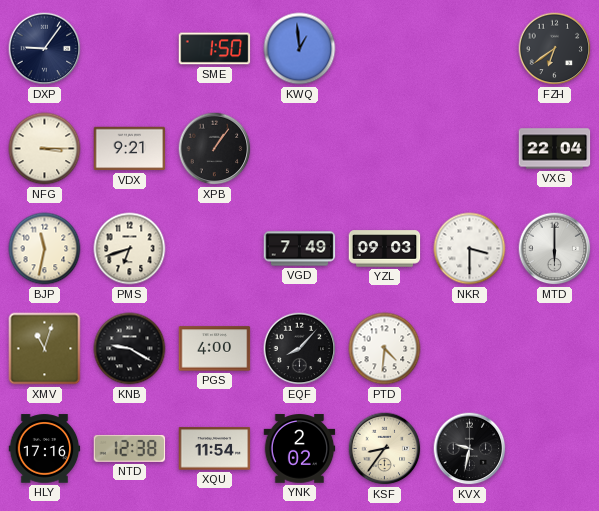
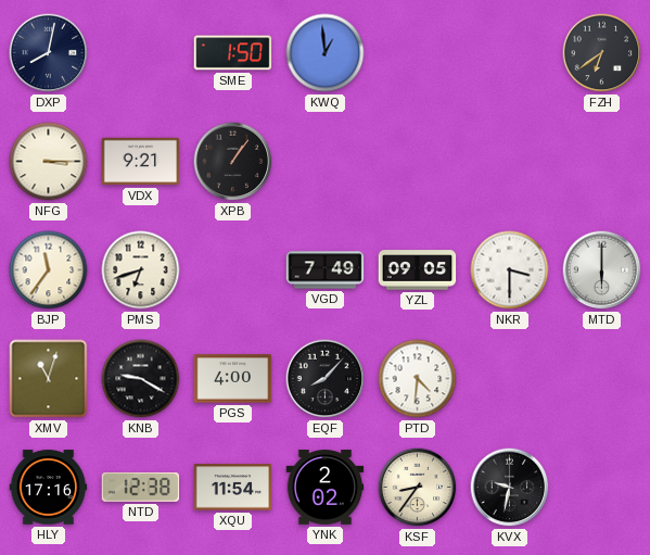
DXP: 9:06 -> 8:02 (49, 53)
VXG: 22:04 -> none (555, 149)
BJP: 11:32 -> 11:36 (49, 270)
YZL: 09:03 -> 09:05 (418, 270)
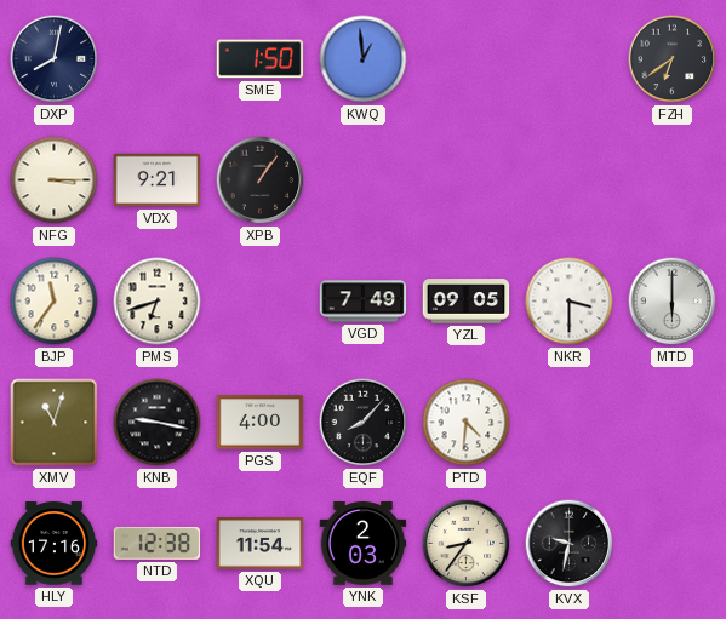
KNB: 9:20 -> 9:17 (158, 423)
YNK: 2:02 -> 2:03 (364, 544)
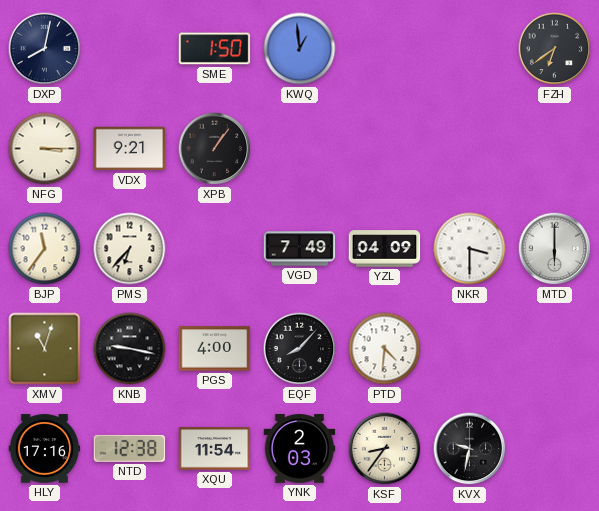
PMS: 6:42 -> 6:37 (130, 249)
YZL: 09:05 -> 04:09 (385, 249)
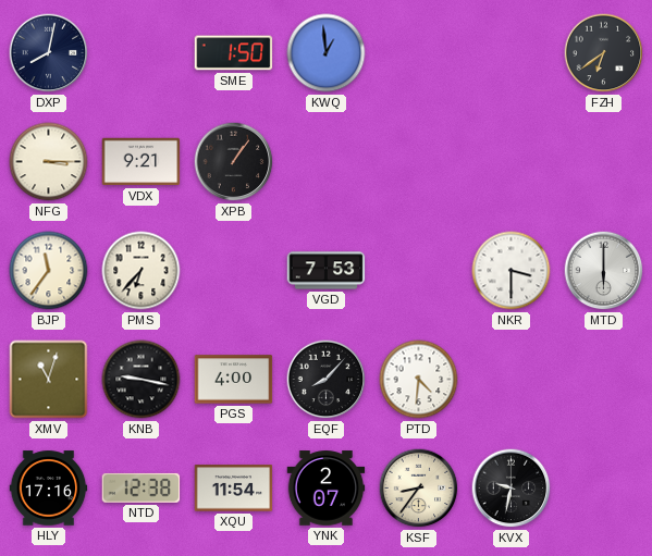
VGD: 7:49 -> 7:53 (327, 271)
YZL: 04:09 -> none (385, 249)
YNK: 2:03 -> 2:07 (327, 489)
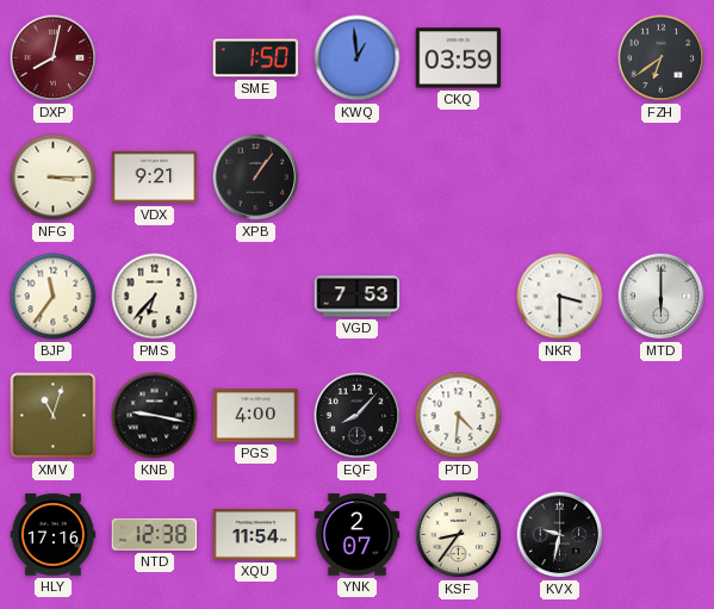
DXP dial: navy -> burgundy (54, 58)
CKQ: none -> 03:59 (459, 58)
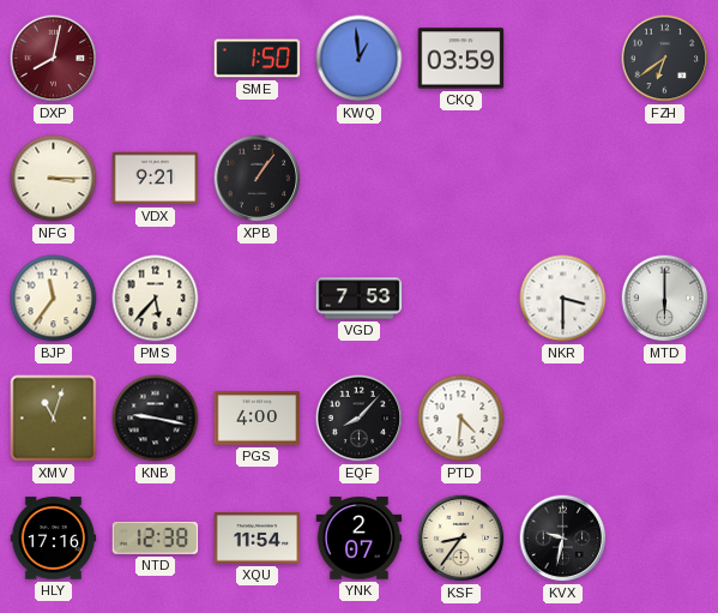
PMS: 6:37 -> 5:37 (156, 299)
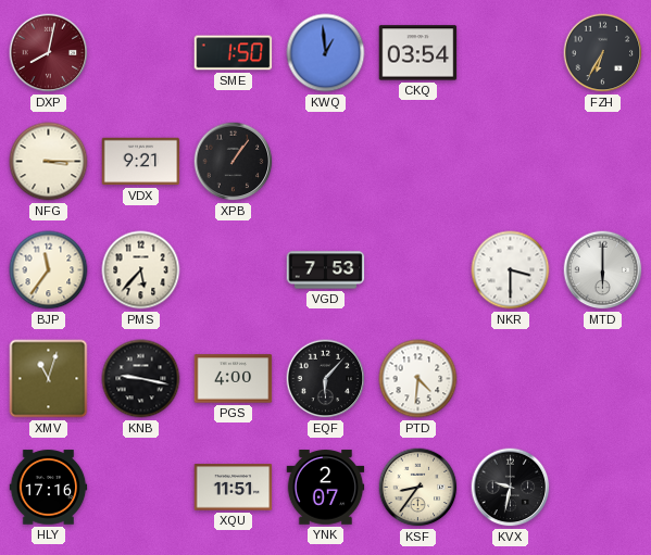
CKQ: 03:59 -> 03:54 (418, 53)
FZH: 6:39 -> 6:35 (603, 53)
EQF: 8:07 -> 6:07 (326, 379)
NTD: 12:38 -> none (156, 537)
XQU: 11:54 -> 11:51 (234, 488)
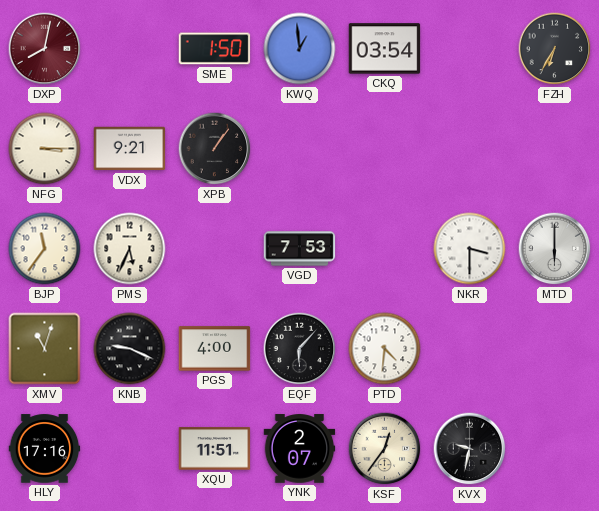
PMS: 5:37 -> 5:34 (130, 249)
KNB: 9:17 -> 9:19 (130, 349)
KSF: 8:36 -> 12:36 (385, 449)
